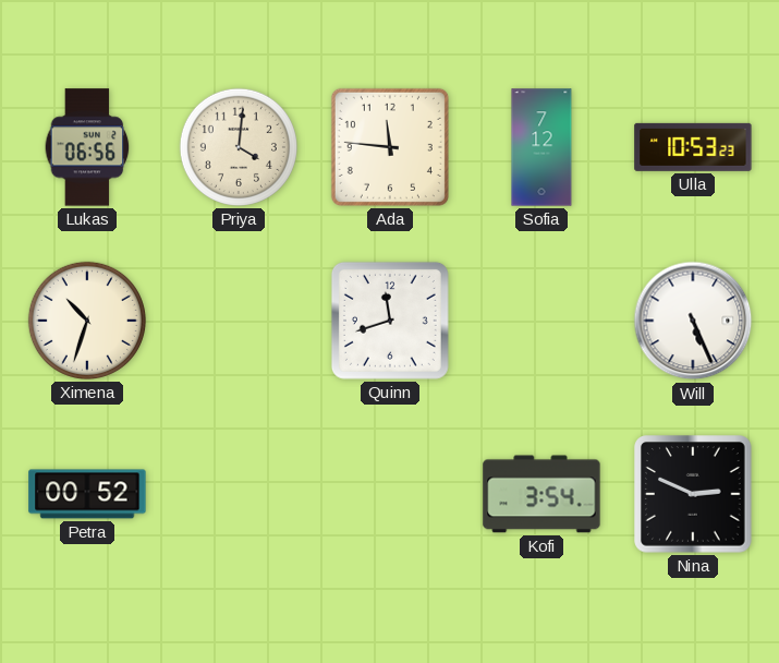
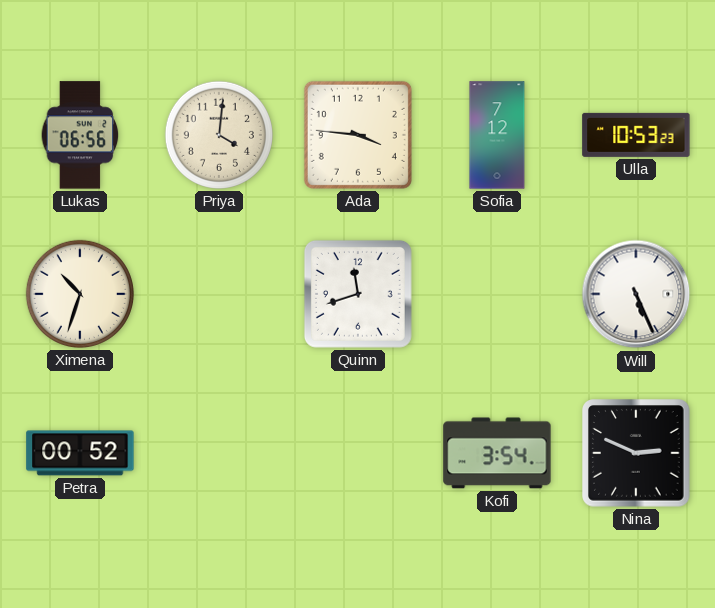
Ada: 11:46 -> 3:46 (358, 135)
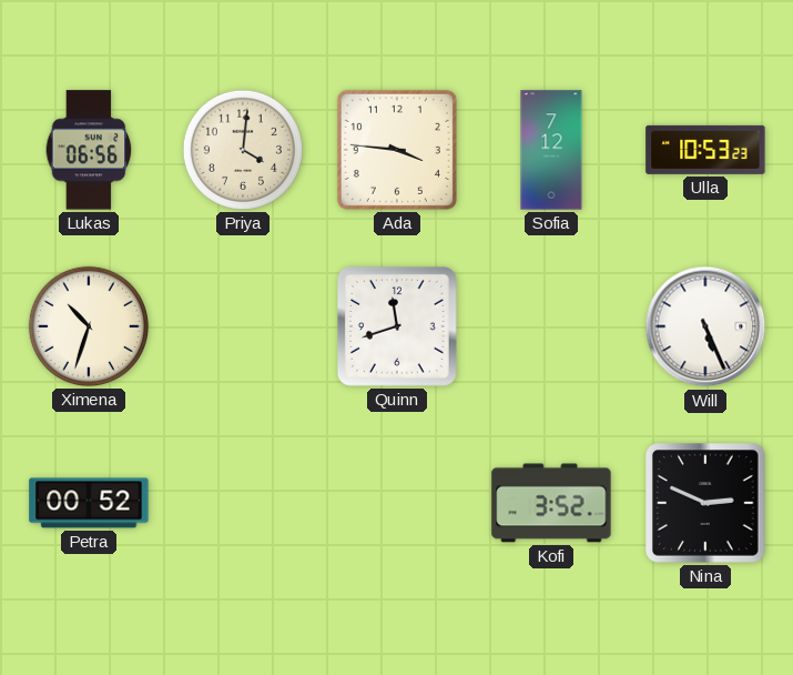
Kofi: 3:54 -> 3:52 (551, 503)
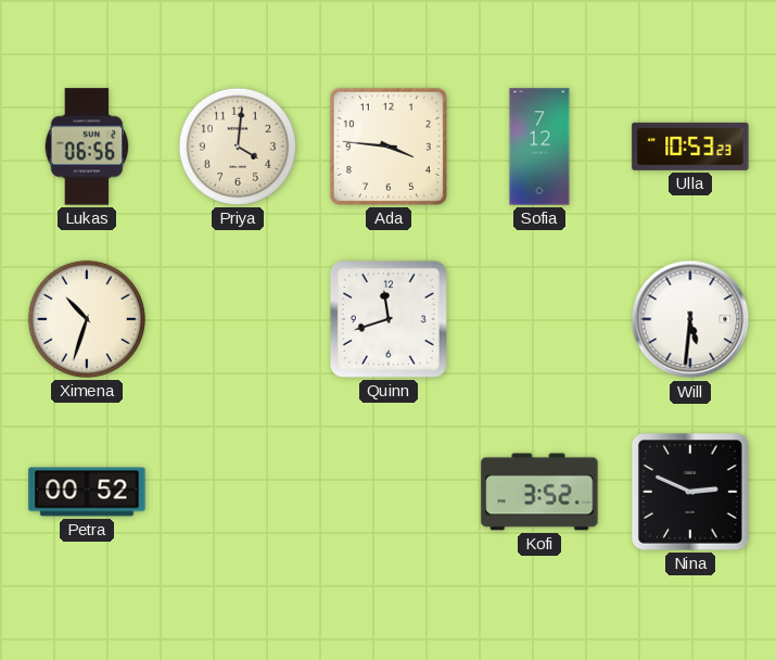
Will: 5:26 -> 5:31 (690, 319)
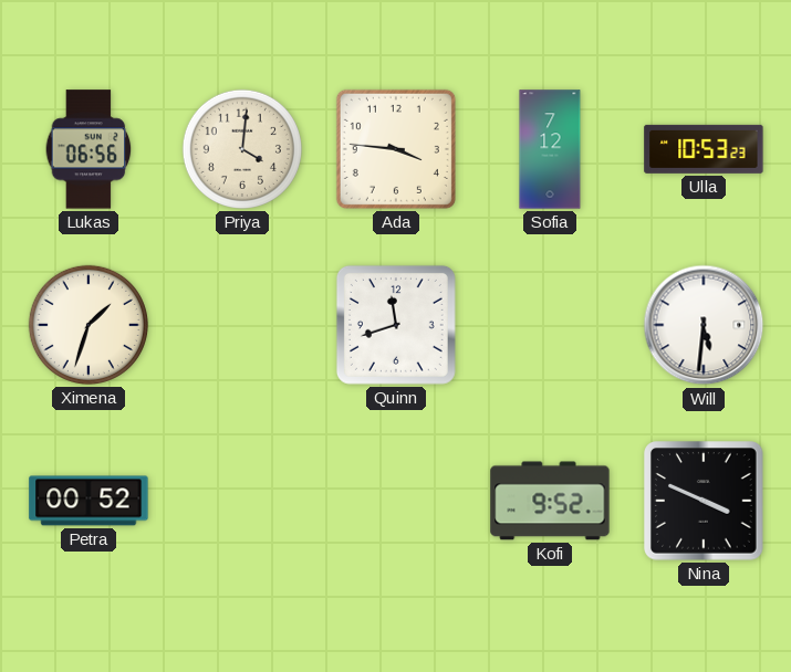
Ximena: 10:33 -> 1:33 (89, 325)
Kofi: 3:52 -> 9:52 (550, 501)
Nina: 2:49 -> 3:49 (704, 501)
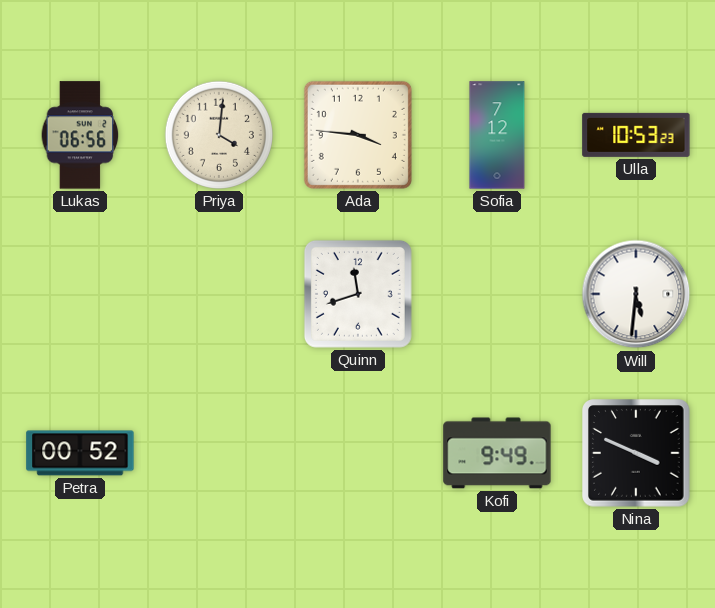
Ximena: 1:33 -> none (89, 325)
Kofi: 9:52 -> 9:49 (497, 453)
